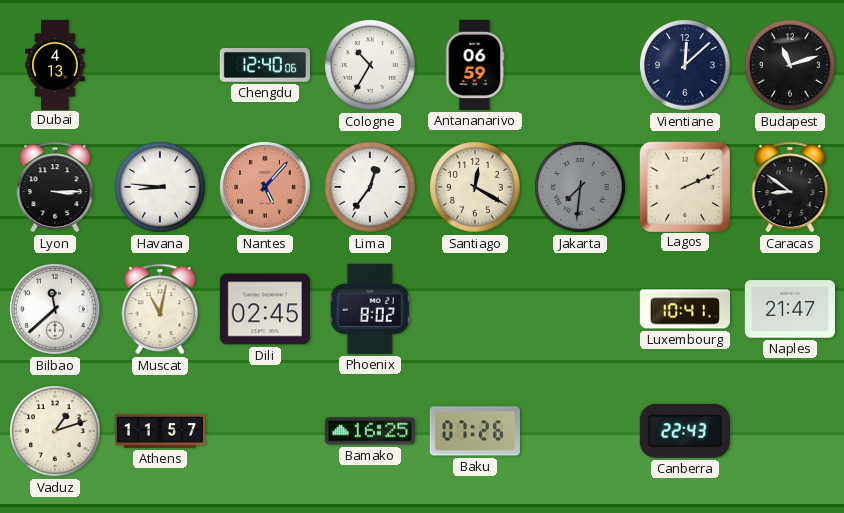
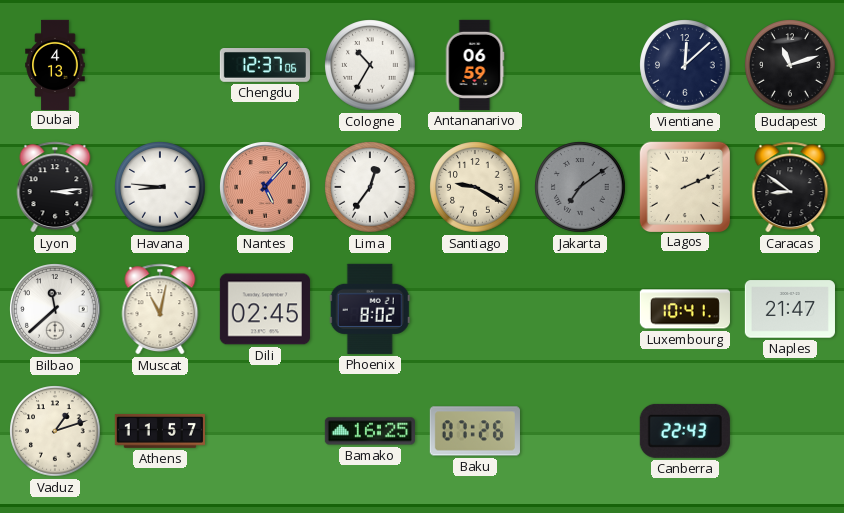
Chengdu: 12:40 -> 12:37 (265, 66)
Lyon: 3:15 -> 3:14 (55, 187)
Santiago: 12:20 -> 9:20 (475, 187)
Jakarta: 7:31 -> 7:09 (580, 187)
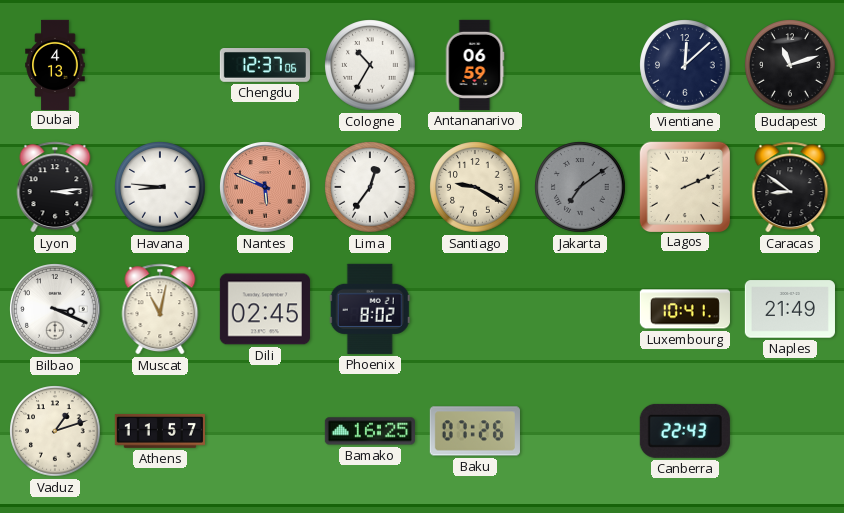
Nantes: 5:07 -> 5:49 (266, 188)
Bilbao: 11:38 -> 3:19 (56, 310)
Naples: 21:47 -> 21:49 (790, 309)
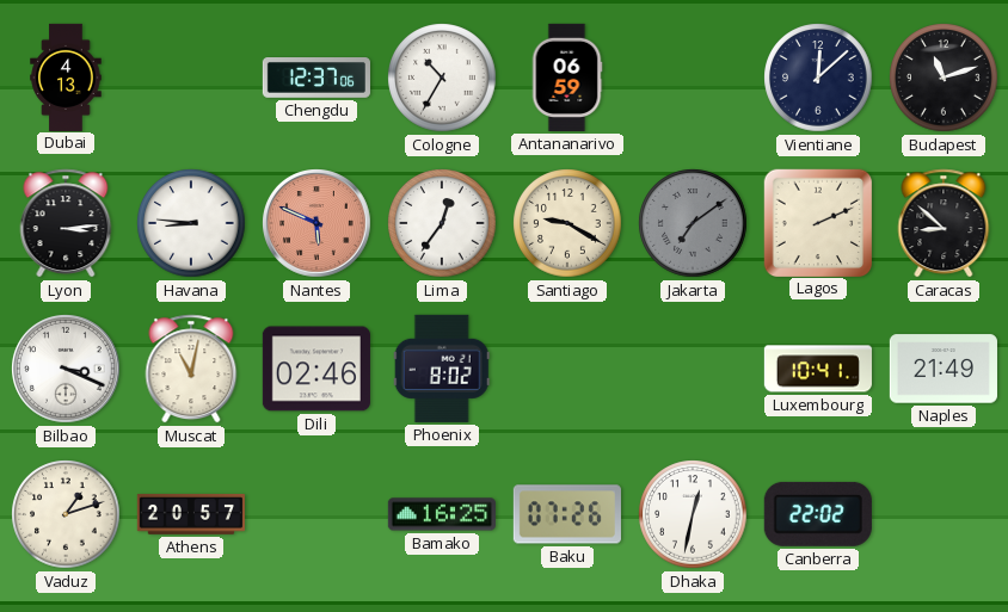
Caracas: 8:51 -> 8:52 (944, 223)
Dili: 02:45 -> 02:46 (316, 369)
Athens: 11:57 -> 20:57 (191, 514)
Dhaka: none -> 12:32 (693, 514)
Canberra: 22:43 -> 22:02 (818, 514)
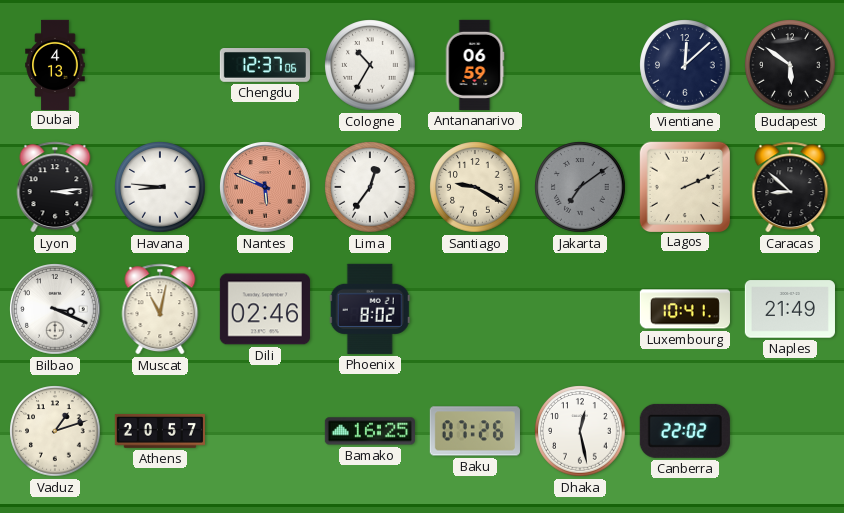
Budapest: 11:12 -> 5:51 (790, 65)
Dhaka: 12:32 -> 12:28 (580, 431)
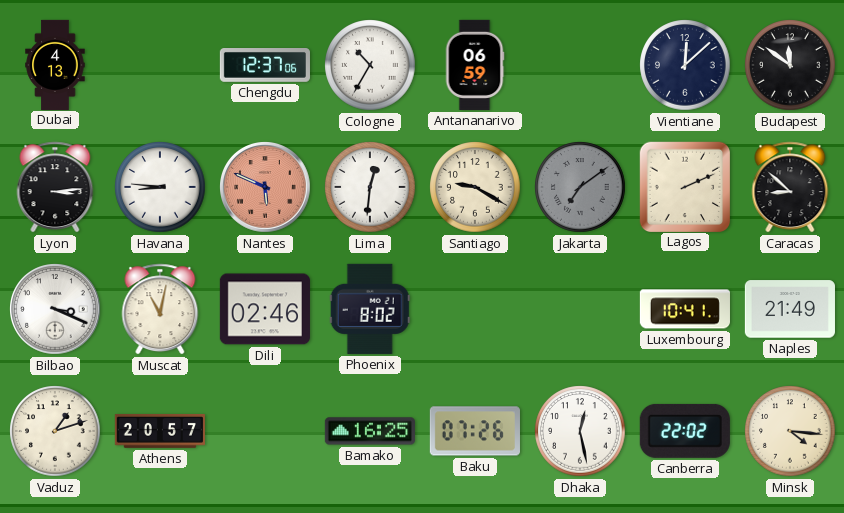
Budapest: 5:51 -> 11:51 (790, 65)
Lima: 12:36 -> 12:31 (370, 187)
Minsk: none -> 4:16 (790, 431)
